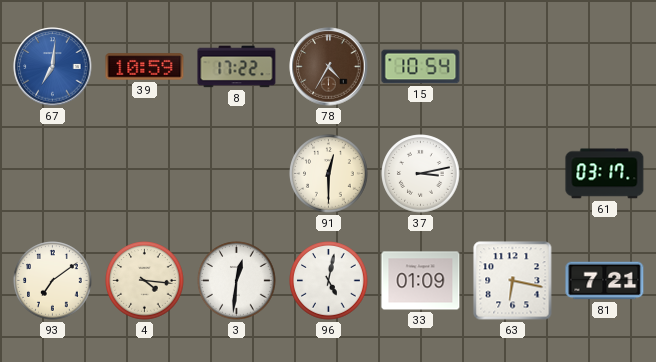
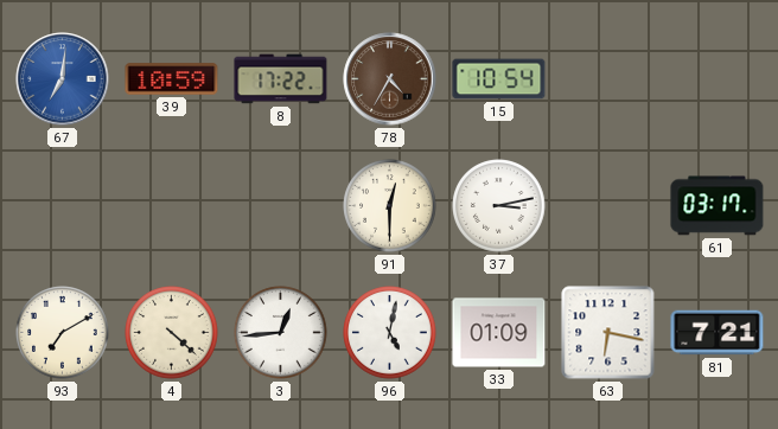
93: 7:09 -> 7:10 (63, 333)
4: 4:16 -> 4:22 (172, 333)
3: 12:31 -> 12:44 (281, 333)
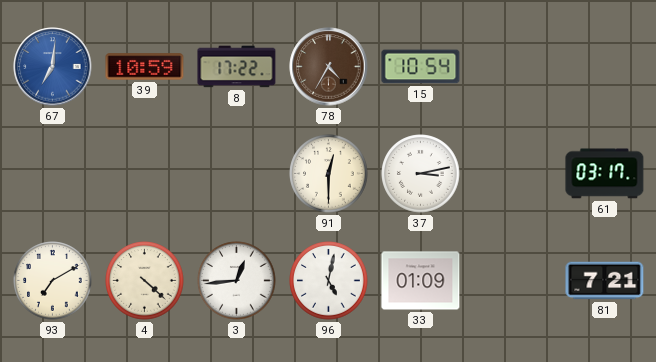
63: 6:17 -> none (608, 333)
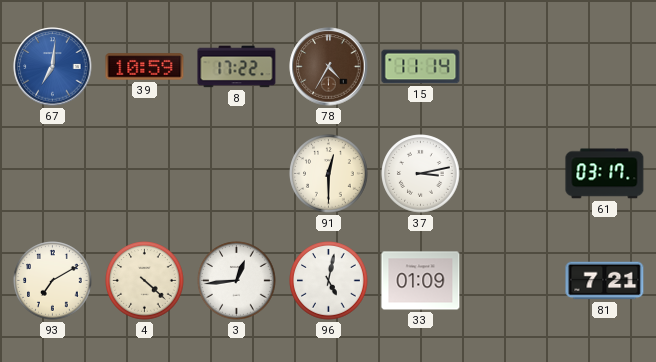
15: 10:54 -> 11:14 (421, 67)
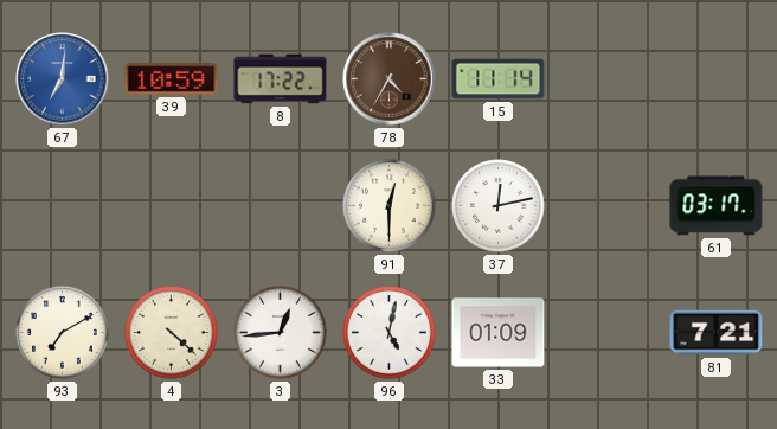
37: 3:13 -> 12:13 (499, 206)
